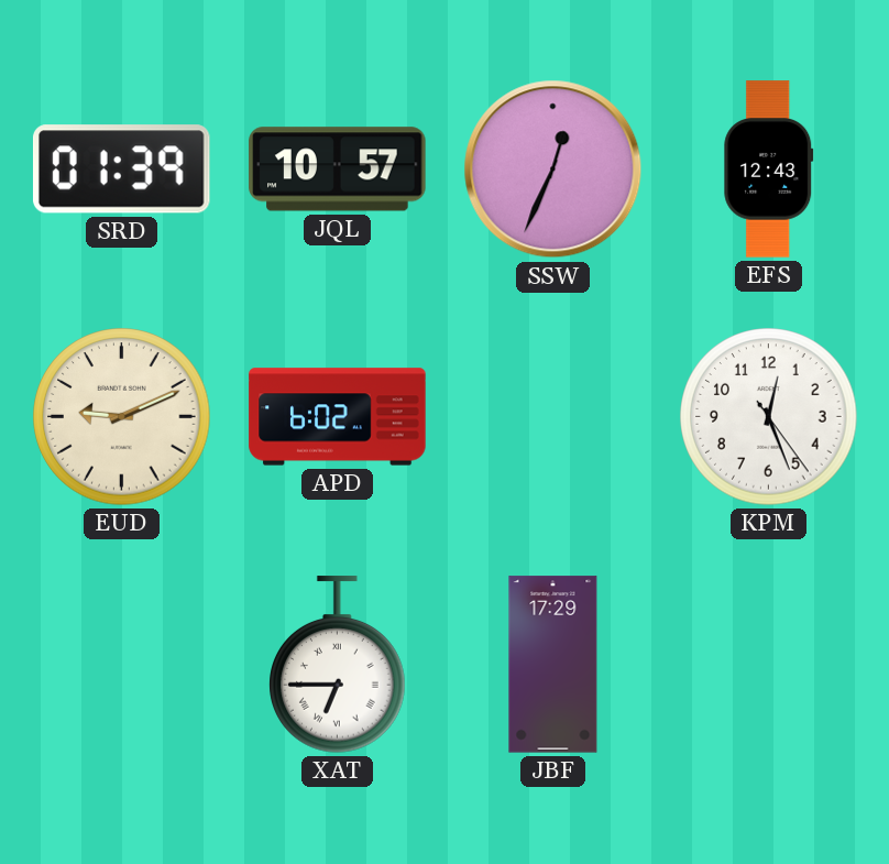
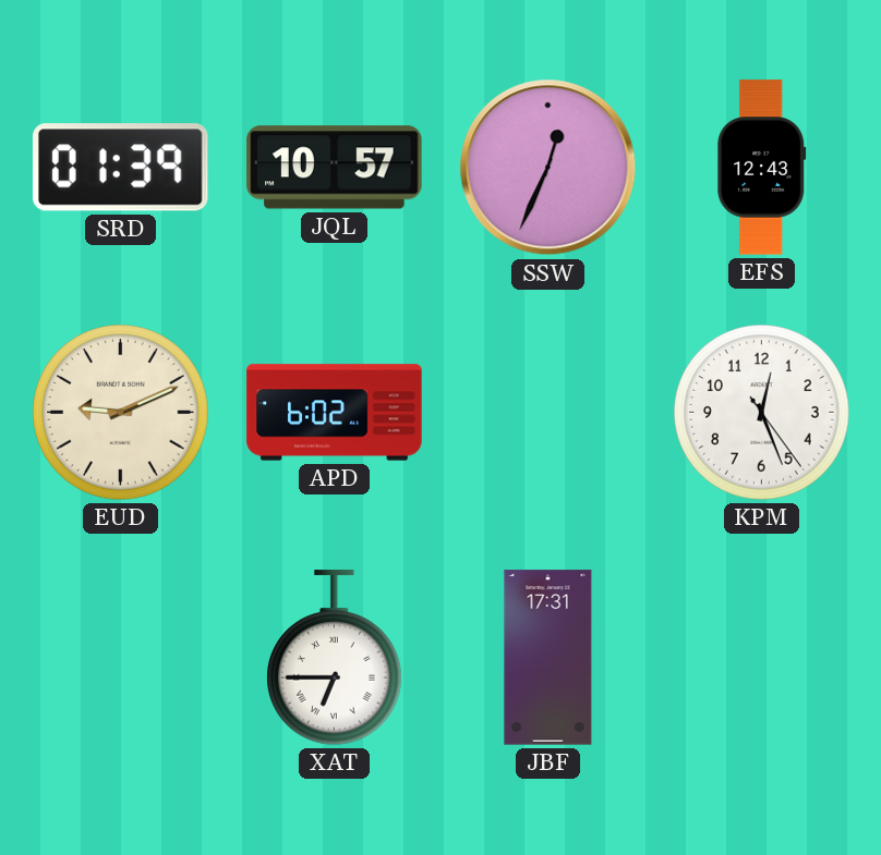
JBF: 17:29 -> 17:31 (548, 658)
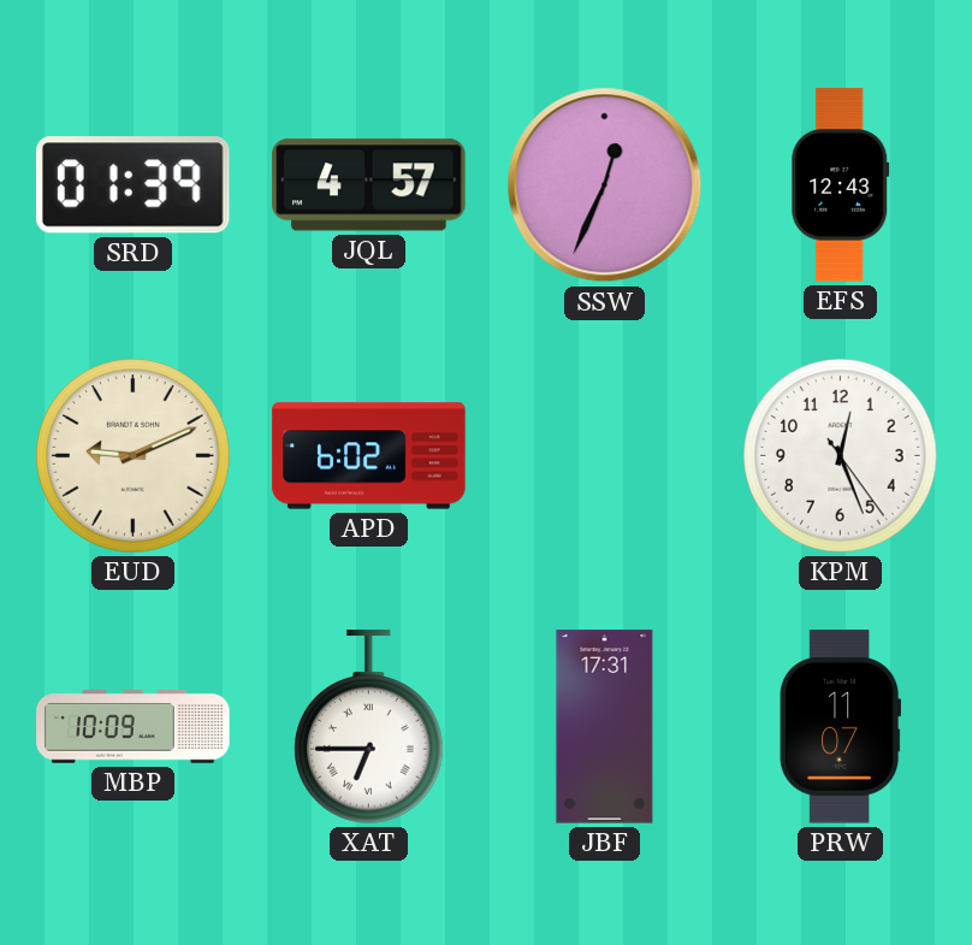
JQL: 10:57 -> 4:57 (369, 185)
MBP: none -> 10:09 (134, 727)
PRW: none -> 11:07 (841, 727)
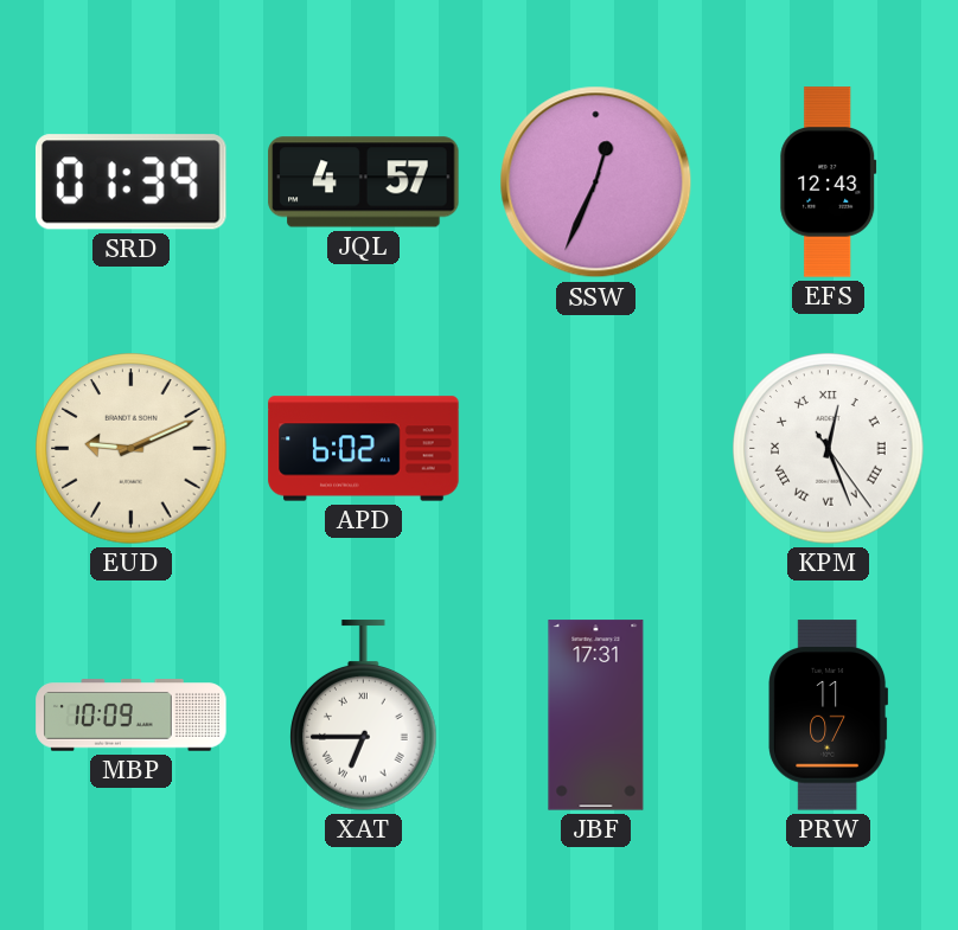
KPM numerals: Arabic -> Roman (829, 449)
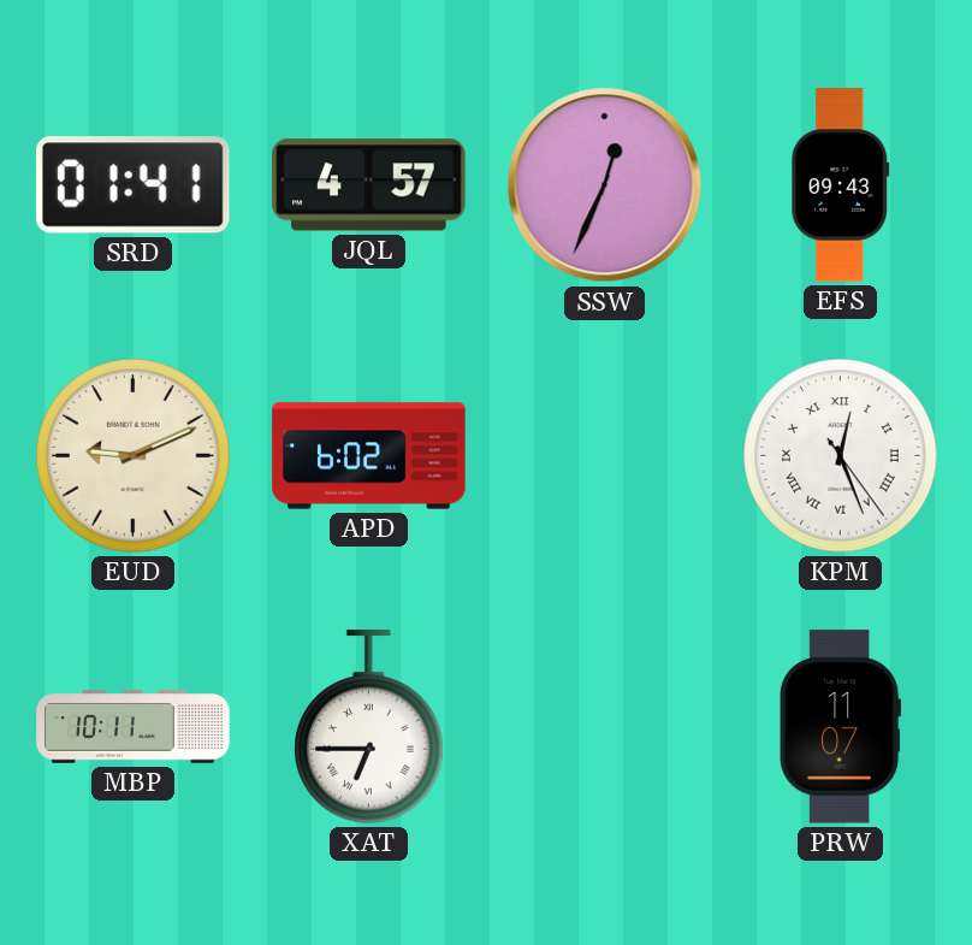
SRD: 01:39 -> 01:41 (134, 185)
EFS: 12:43 -> 09:43 (841, 185)
MBP: 10:09 -> 10:11 (134, 727)
JBF: 17:31 -> none (596, 716)
